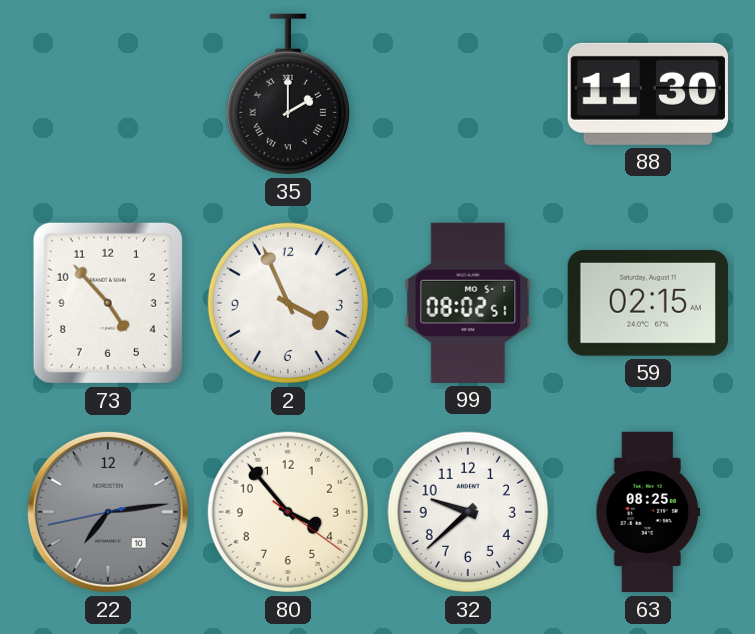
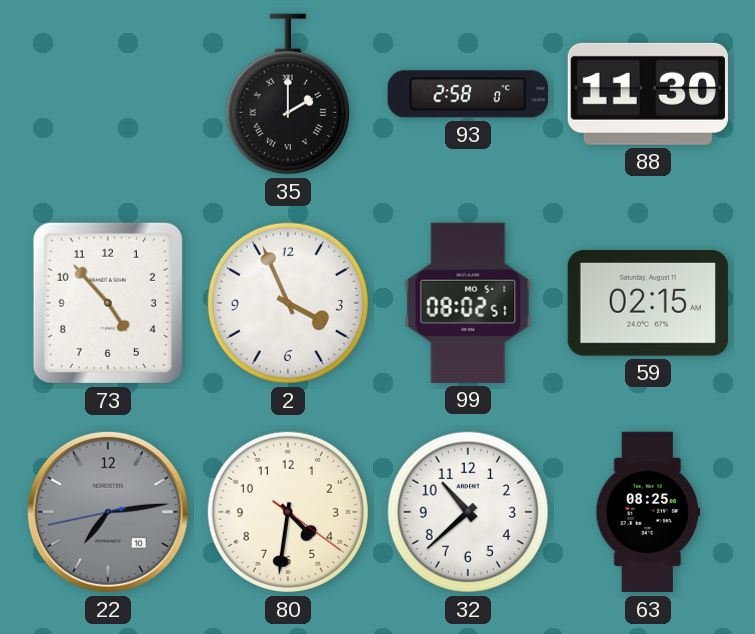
93: none -> 2:58 (468, 94)
80: 3:53 -> 4:31 (288, 512)
32: 9:38 -> 10:38 (468, 512)
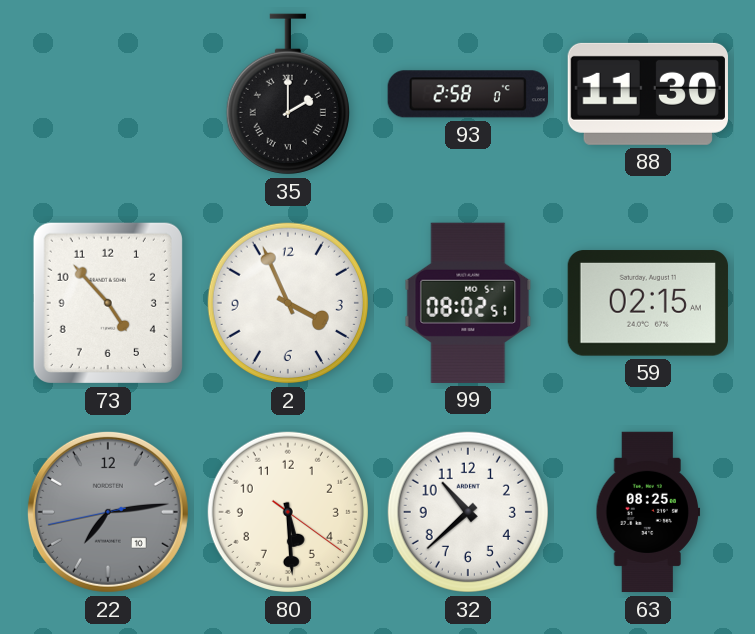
80: 4:31 -> 5:29 (288, 512)
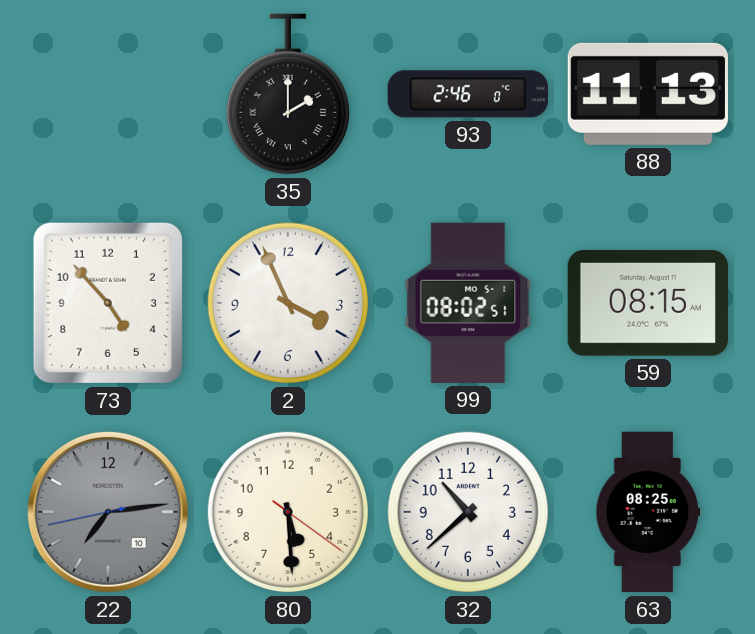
93: 2:58 -> 2:46 (468, 94)
88: 11:30 -> 11:13 (648, 94)
59: 02:15 -> 08:15 (648, 303)
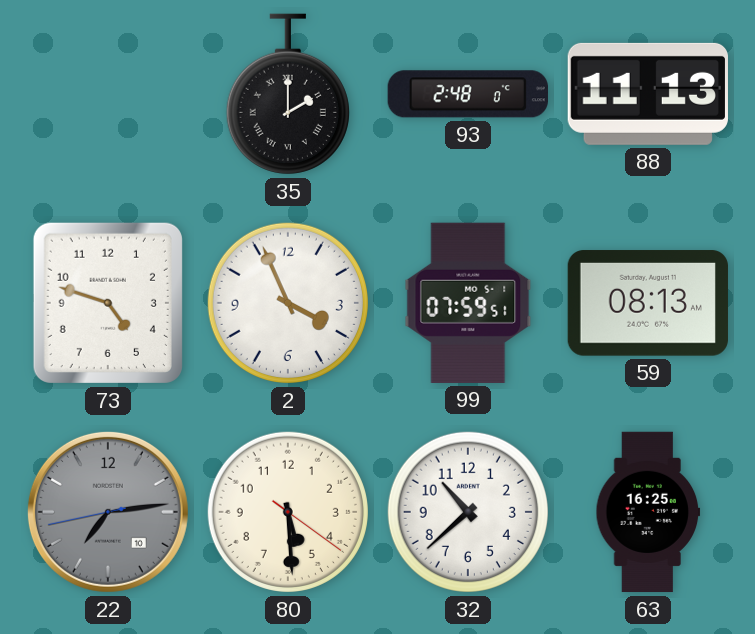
93: 2:46 -> 2:48 (468, 94)
73: 4:53 -> 4:48 (108, 303)
99: 08:02 -> 07:59 (468, 303)
59: 08:15 -> 08:13 (648, 303)
63: 08:25 -> 16:25 (648, 512)
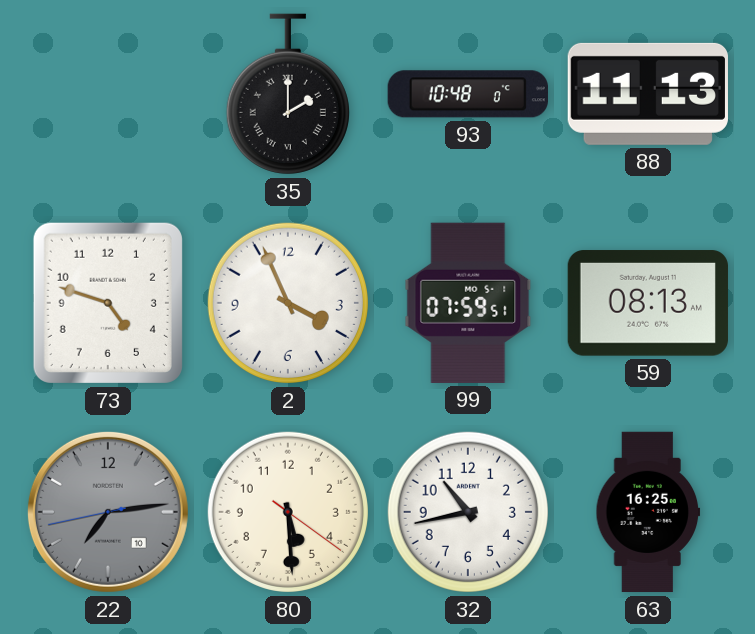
93: 2:48 -> 10:48 (468, 94)
32: 10:38 -> 10:43 (468, 512)
